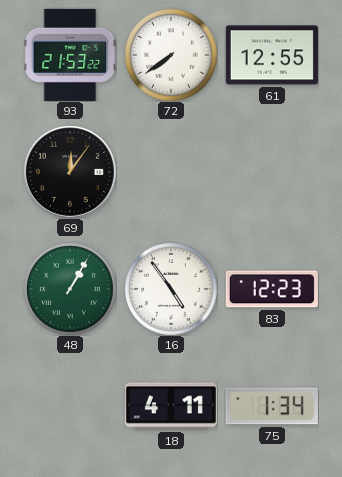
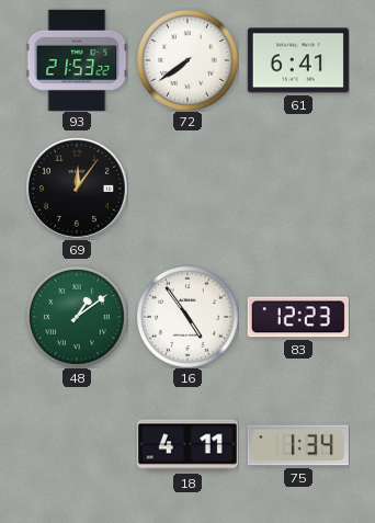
61: 12:55 -> 6:41 (298, 60)
48: 1:05 -> 1:09 (77, 317)
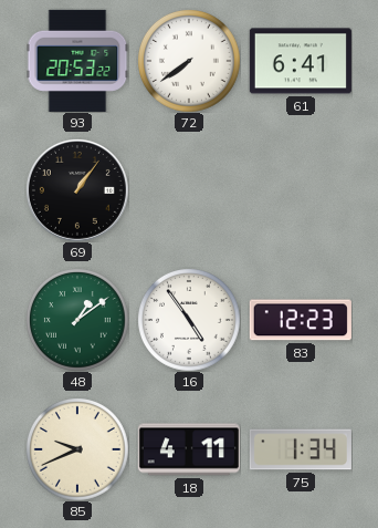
93: 21:53 -> 20:53 (77, 61)
69: 12:06 -> 1:06 (77, 190)
85: none -> 9:41 (77, 449)
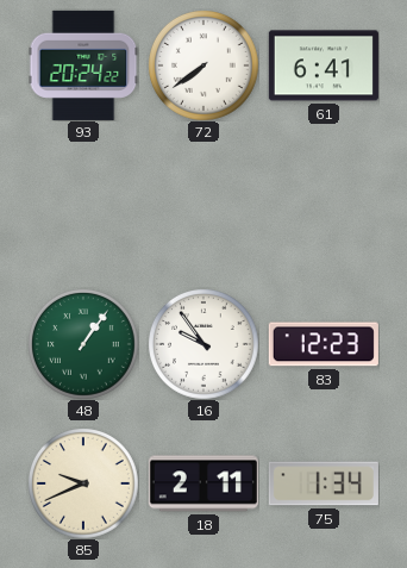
93: 20:53 -> 20:24 (83, 65)
69: 1:06 -> none (77, 190)
48: 1:09 -> 1:06 (83, 344)
16: 4:54 -> 9:54 (203, 344)
18: 4:11 -> 2:11 (203, 483)
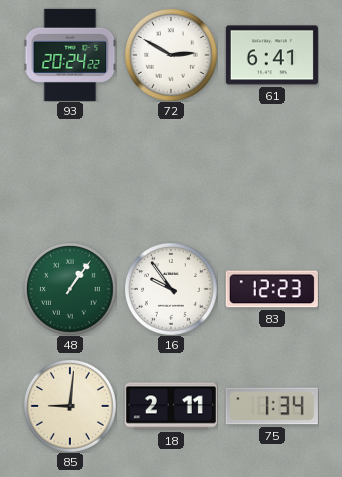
72: 7:39 -> 2:50 (171, 55)
85: 9:41 -> 9:01 (70, 406)
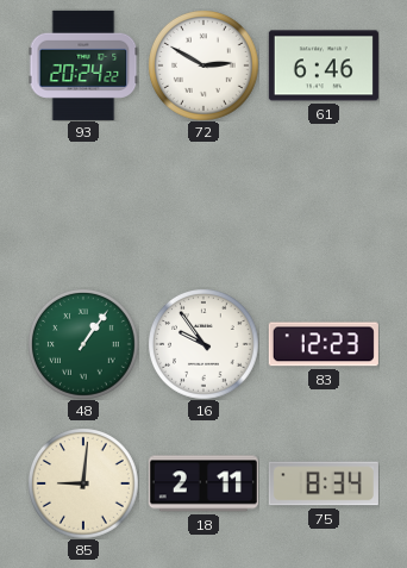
61: 6:41 -> 6:46 (324, 65)
75: 1:34 -> 8:34 (324, 483)
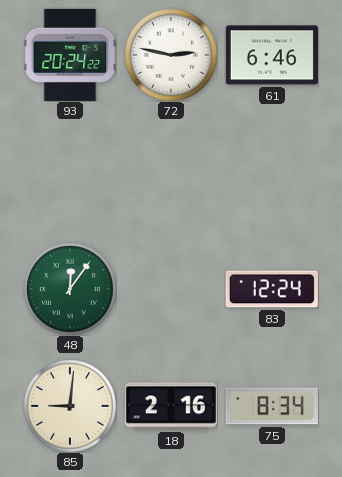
72: 2:50 -> 2:47 (171, 55)
48: 1:06 -> 12:06 (70, 289)
16: 9:54 -> none (203, 344)
83: 12:23 -> 12:24 (272, 289)
18: 2:11 -> 2:16 (171, 406)
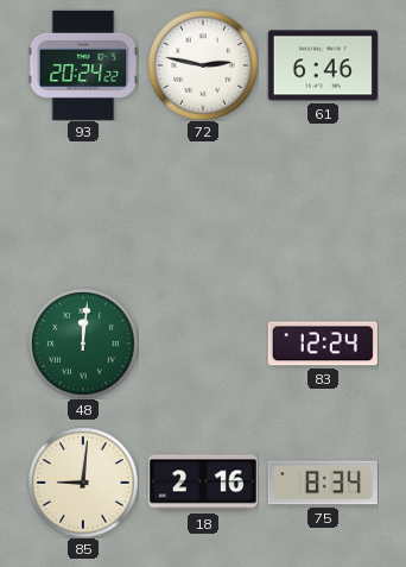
48: 12:06 -> 12:01 (83, 344)
